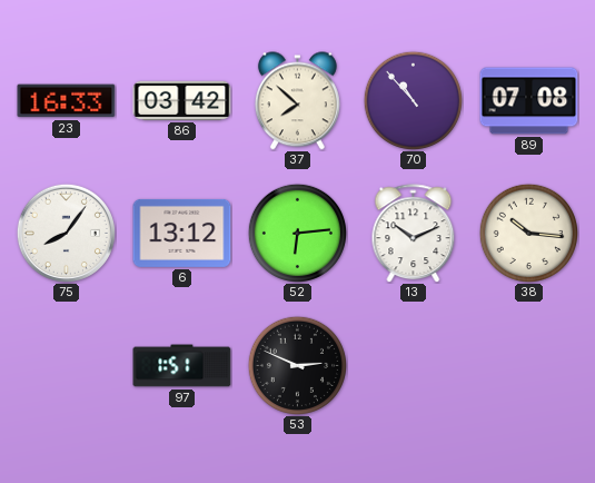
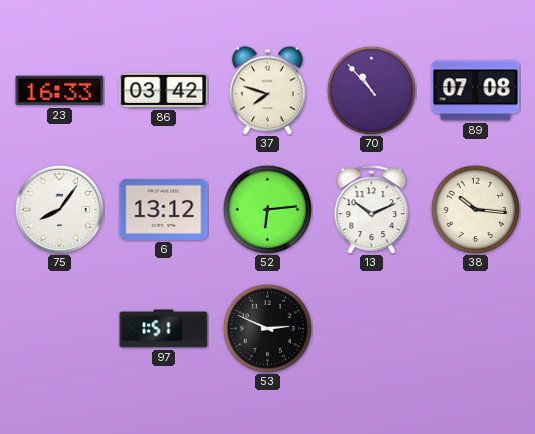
37: 7:52 -> 7:48 (267, 91)
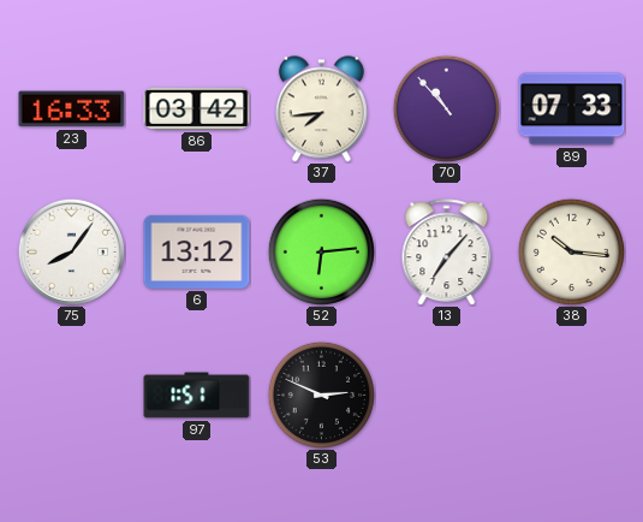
37: 7:48 -> 7:44 (321, 109)
89: 07:08 -> 07:33 (572, 109)
13: 10:11 -> 7:07 (447, 253)
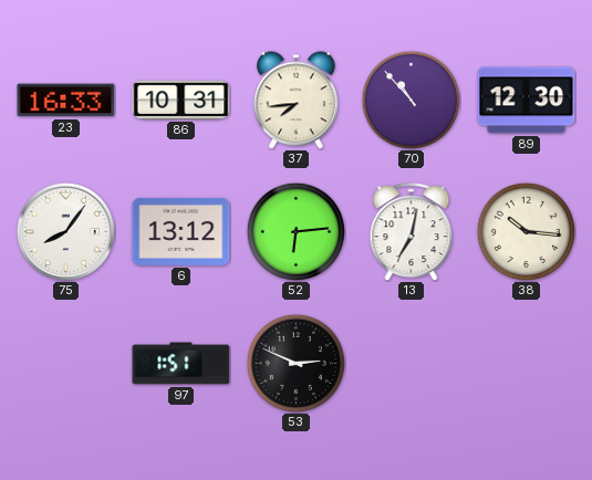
86: 03:42 -> 10:31 (181, 100)
89: 07:33 -> 12:30 (527, 101)
13: 7:07 -> 7:02 (412, 232)
